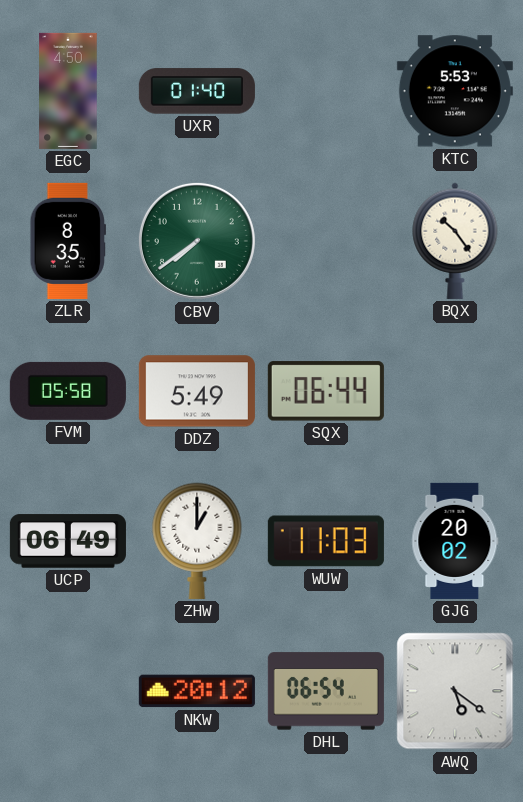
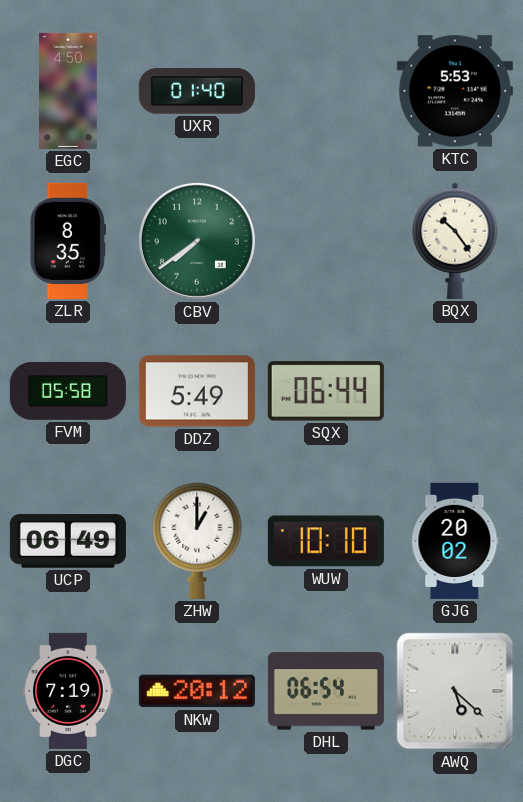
WUW: 11:03 -> 10:10 (326, 541)
DGC: none -> 7:19 (68, 691)
AWQ: 5:21 -> 5:22 (455, 691)
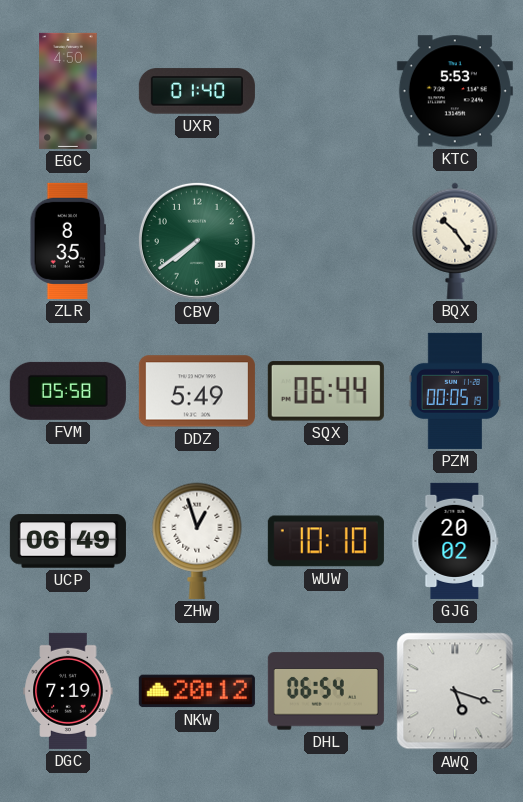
PZM: none -> 00:05 (455, 391)
ZHW: 1:00 -> 12:57 (197, 541)
AWQ: 5:22 -> 5:18 (455, 691)
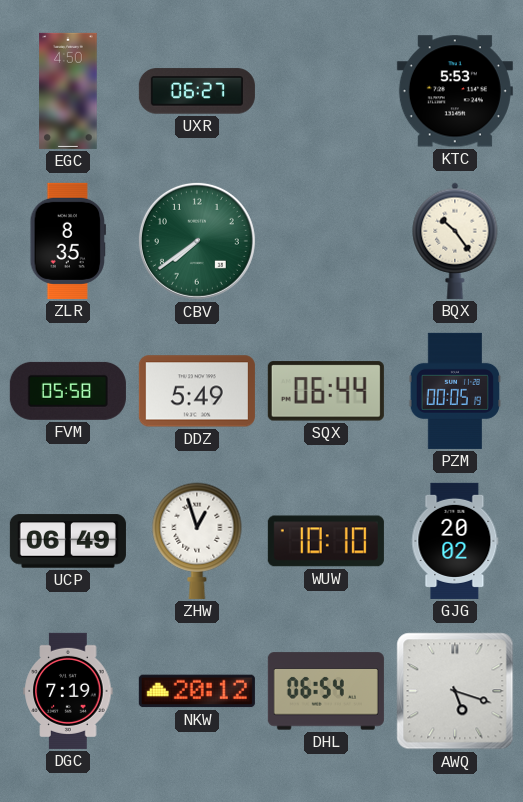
UXR: 01:40 -> 06:27 (197, 91)
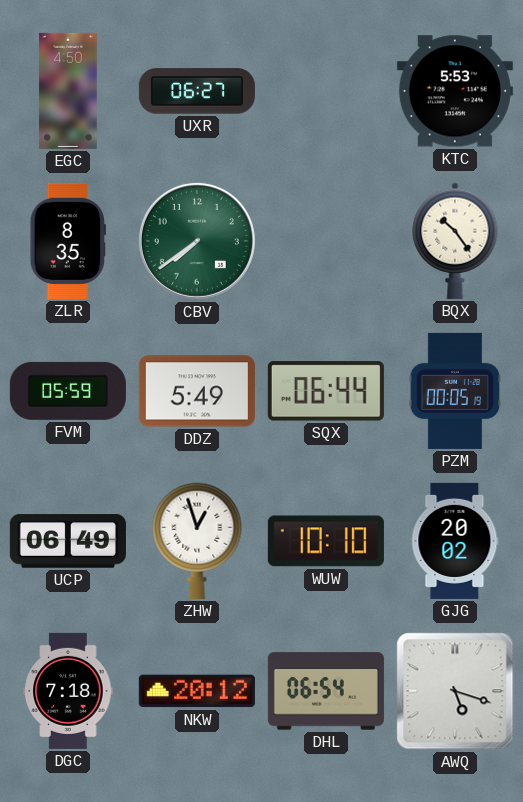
FVM: 05:58 -> 05:59 (68, 391)
DGC: 7:19 -> 7:18 (68, 691)
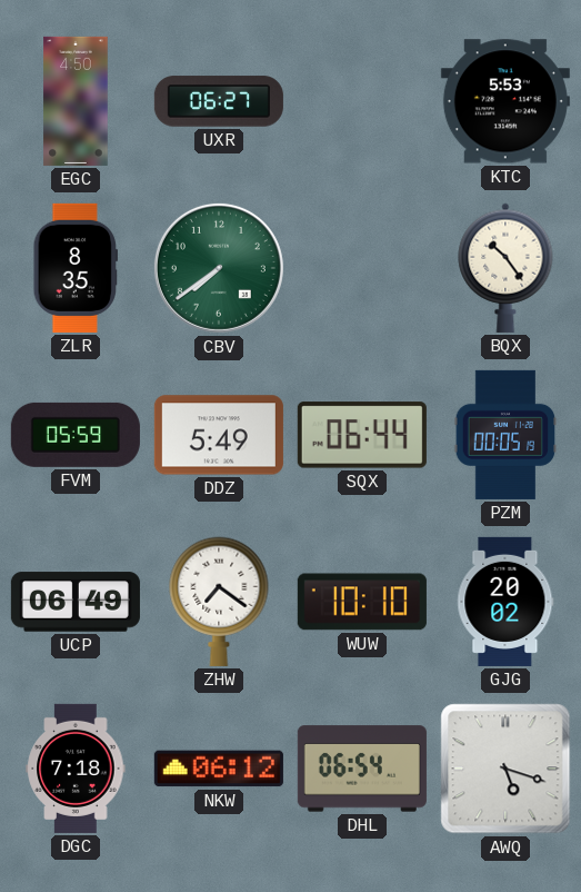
ZHW: 12:57 -> 7:21 (219, 602)
NKW: 20:12 -> 06:12 (219, 769)
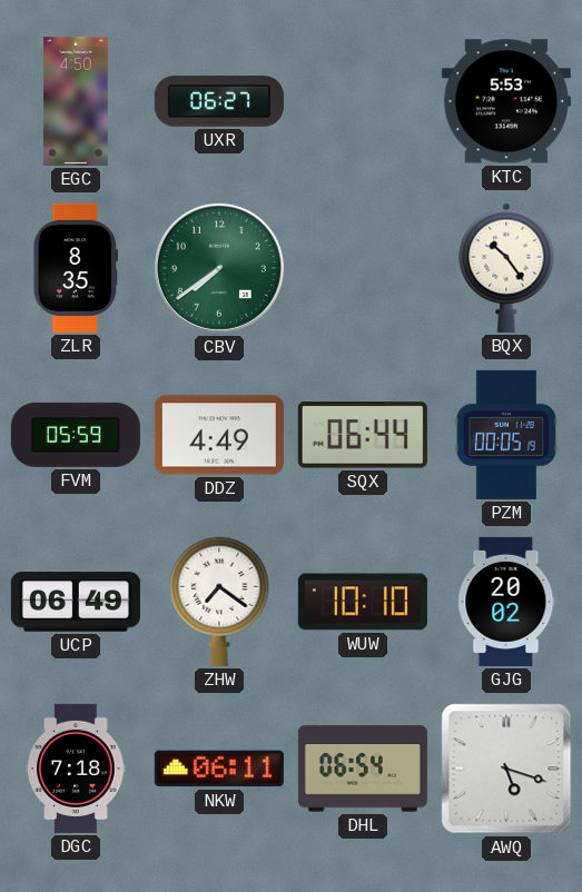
DDZ: 5:49 -> 4:49 (219, 435)
NKW: 06:12 -> 06:11 (219, 769)
